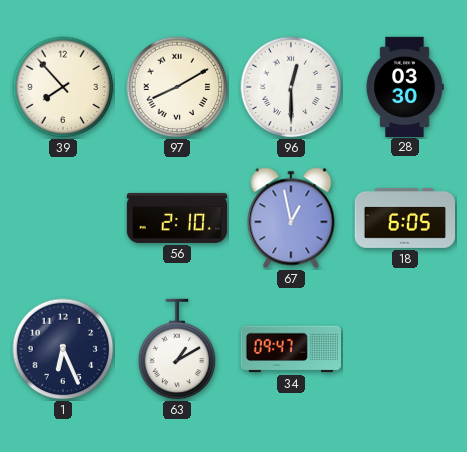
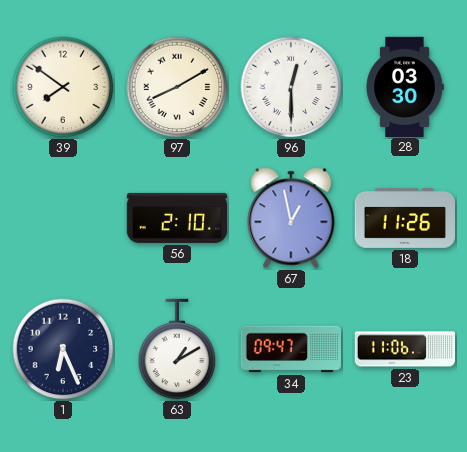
39: 7:53 -> 7:51 (63, 87)
18: 6:05 -> 11:26 (404, 218)
23: none -> 11:06 (405, 349)
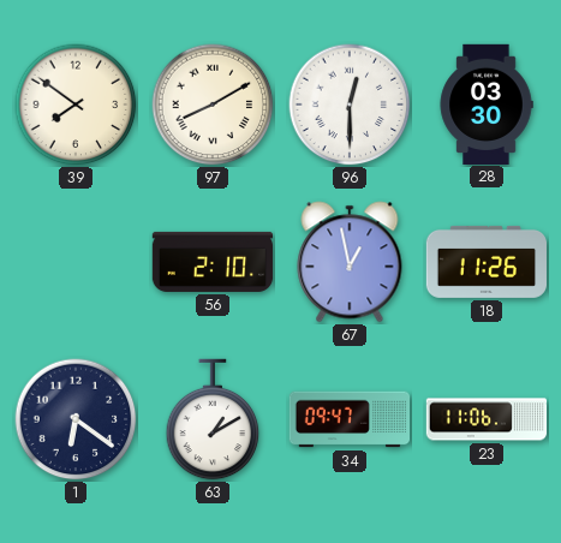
1: 6:26 -> 6:21 (76, 419)
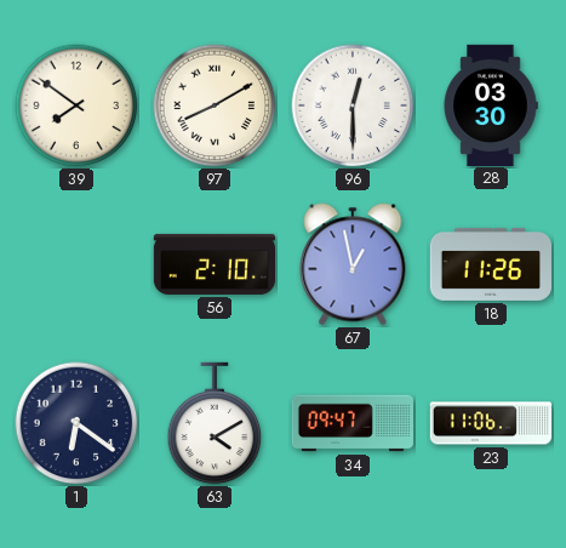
63: 1:10 -> 4:10 (215, 423)
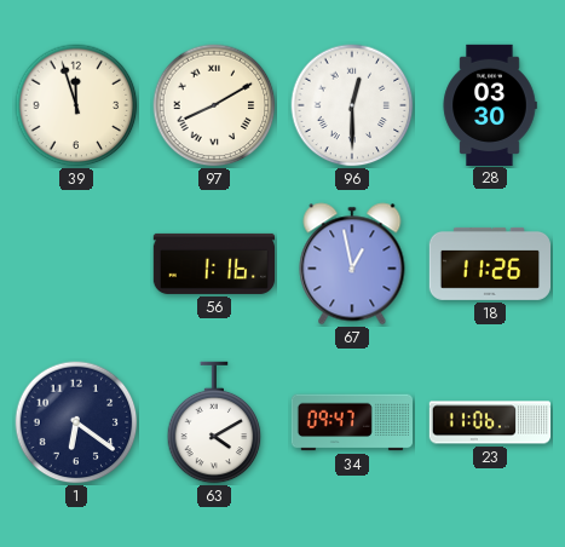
39: 7:51 -> 11:57 (76, 105)
56: 2:10 -> 1:16 (214, 264)
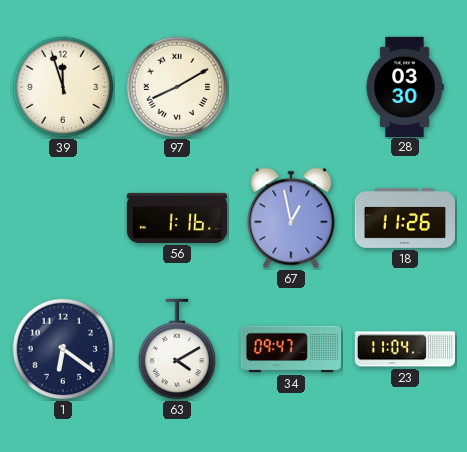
96: 12:30 -> none (352, 105)
23: 11:06 -> 11:04 (405, 349)
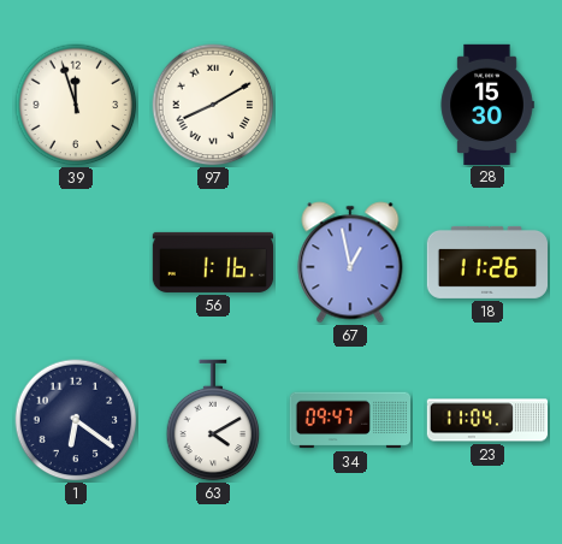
28: 03:30 -> 15:30 (487, 104)
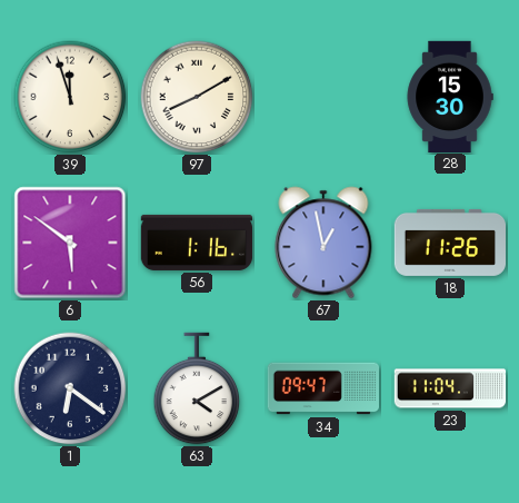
6: none -> 5:51 (70, 243)
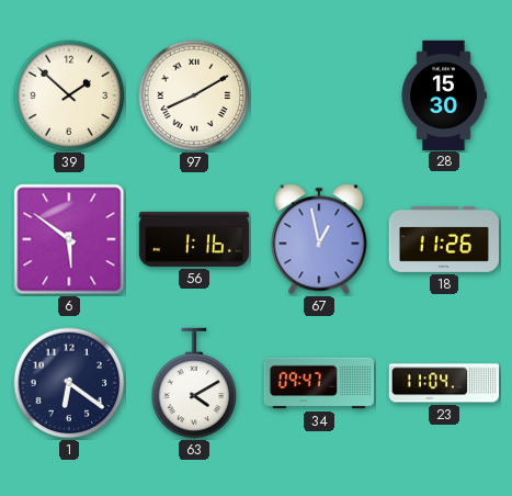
39: 11:57 -> 1:52 (69, 95)
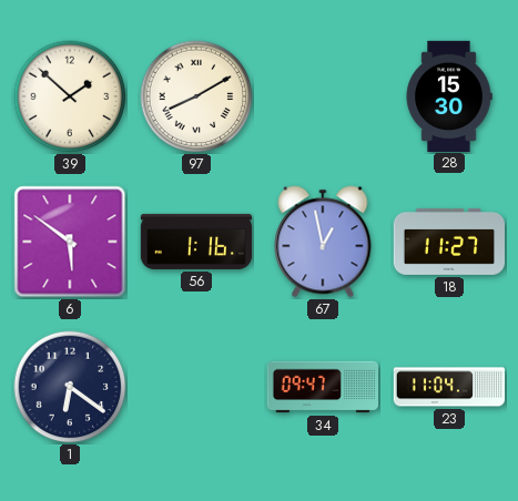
18: 11:26 -> 11:27 (448, 242)
63: 4:10 -> none (194, 383)
